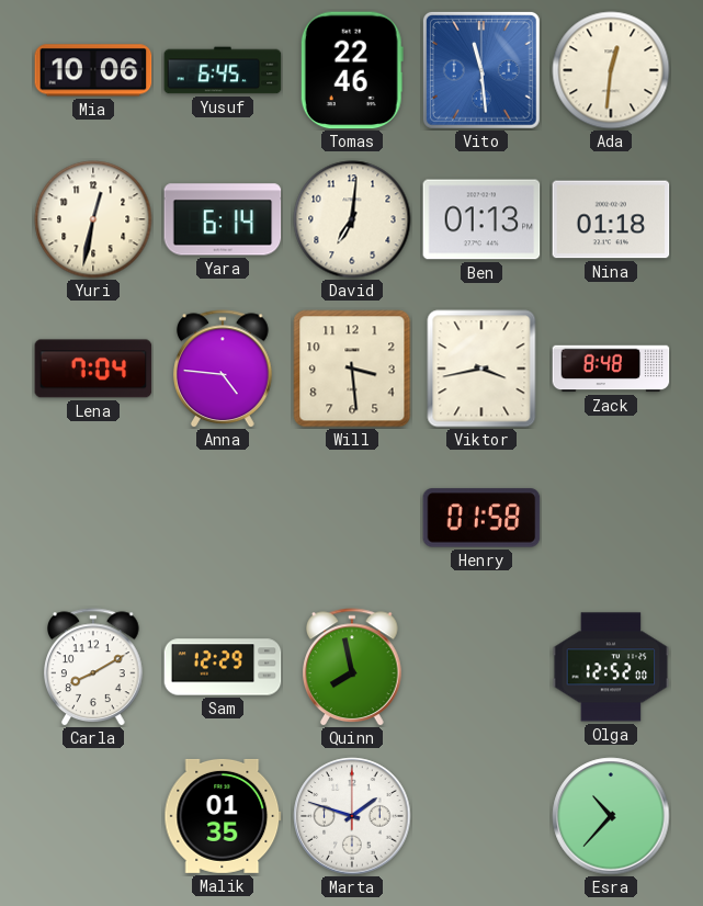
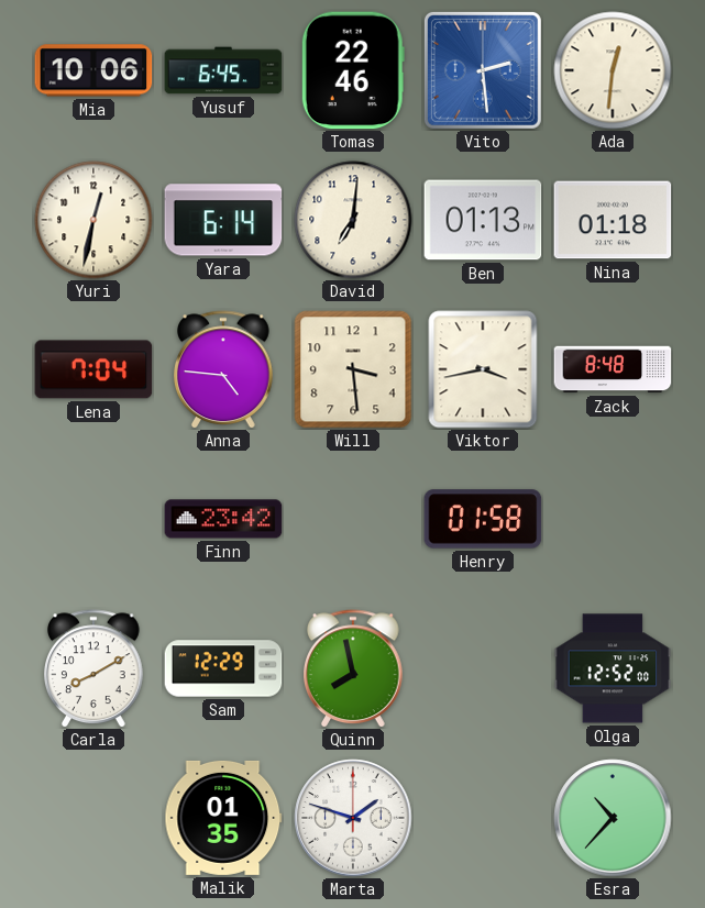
Vito: 11:29 -> 2:29 (483, 70)
Finn: none -> 23:42 (223, 519)
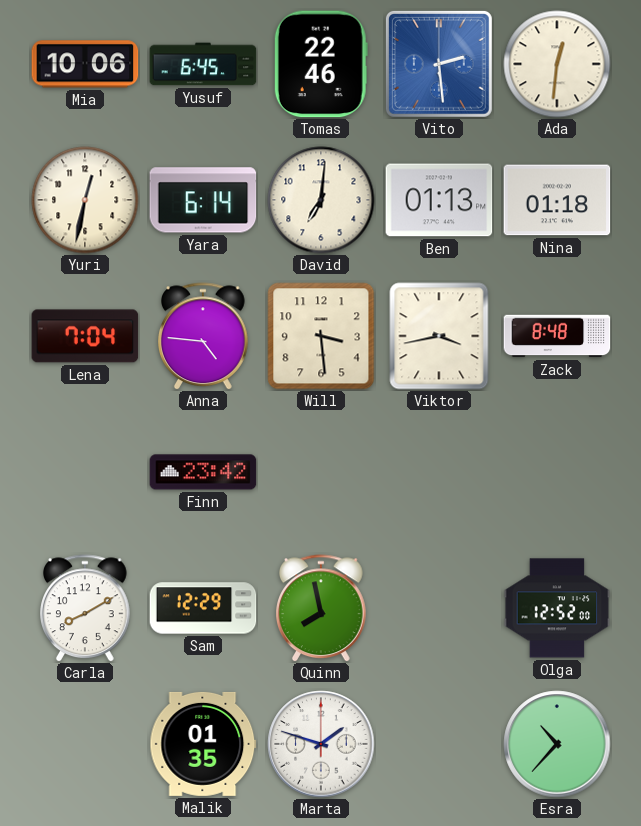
Henry: 01:58 -> none (483, 519)
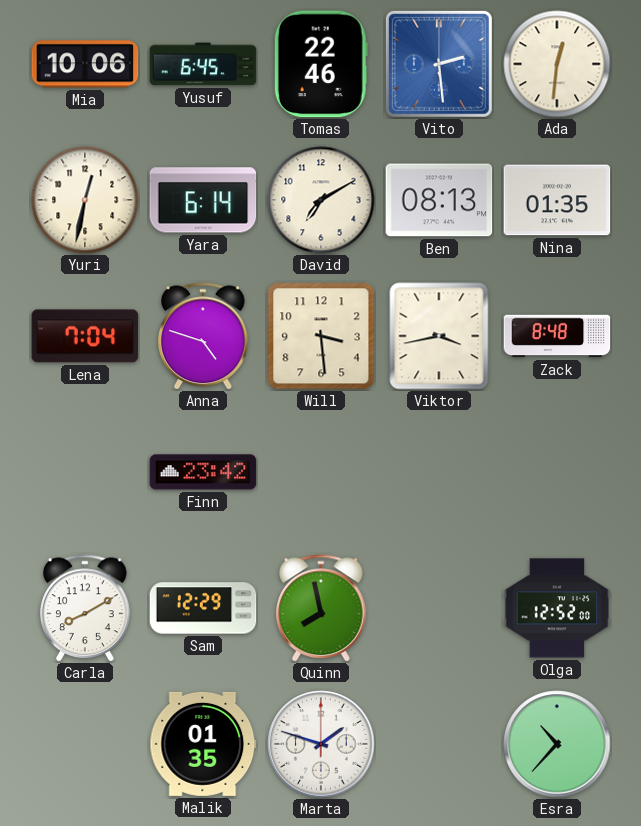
David: 7:01 -> 7:10 (321, 200)
Ben: 01:13 -> 08:13 (439, 200)
Nina: 01:18 -> 01:35 (557, 200)
Anna: 4:46 -> 4:48 (204, 336)
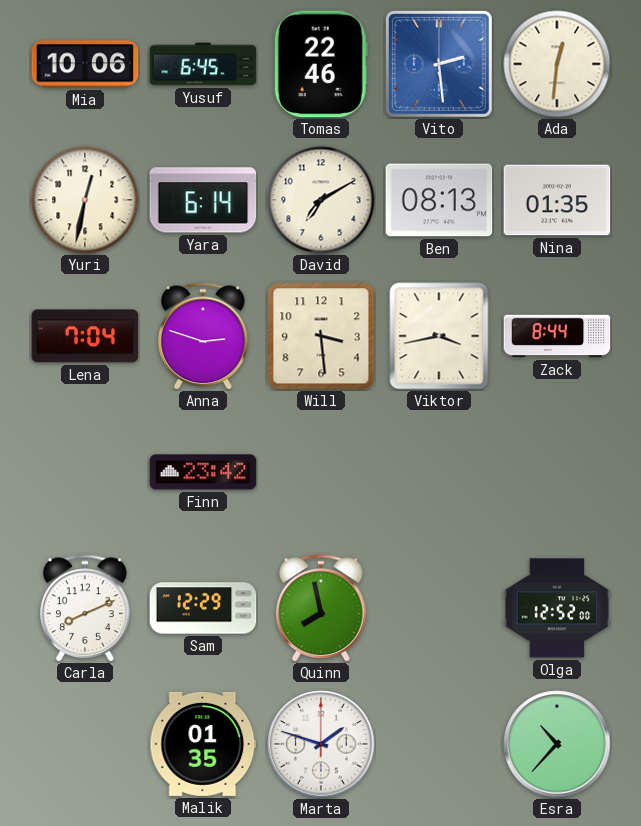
Anna: 4:48 -> 2:48 (204, 336)
Zack: 8:48 -> 8:44 (557, 336)
Carla: 8:10 -> 8:11 (86, 608)
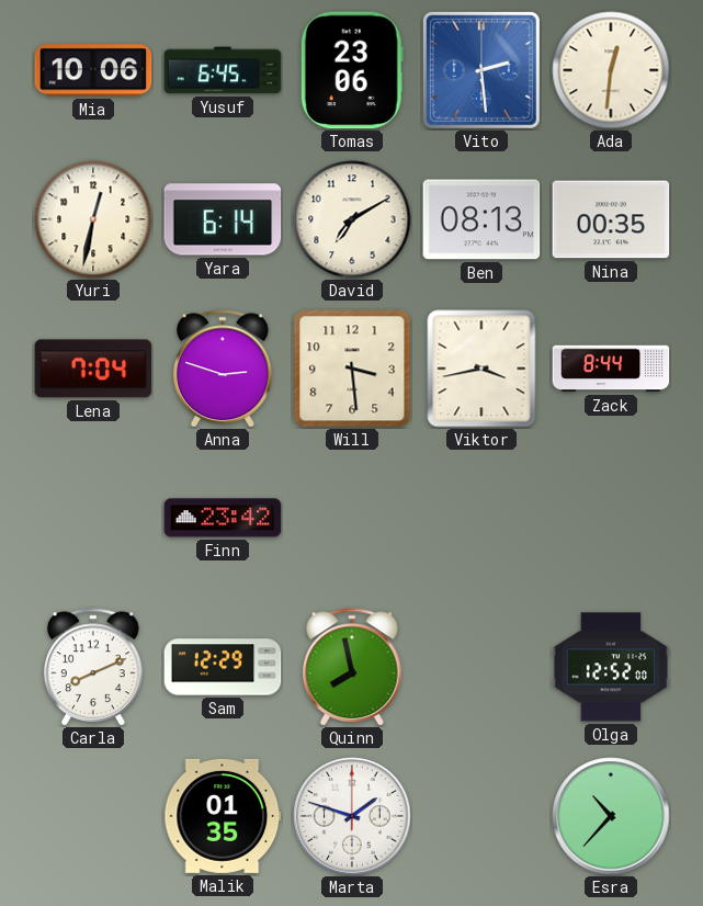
Tomas: 22:46 -> 23:06 (352, 70)
Nina: 01:35 -> 00:35 (611, 219)
